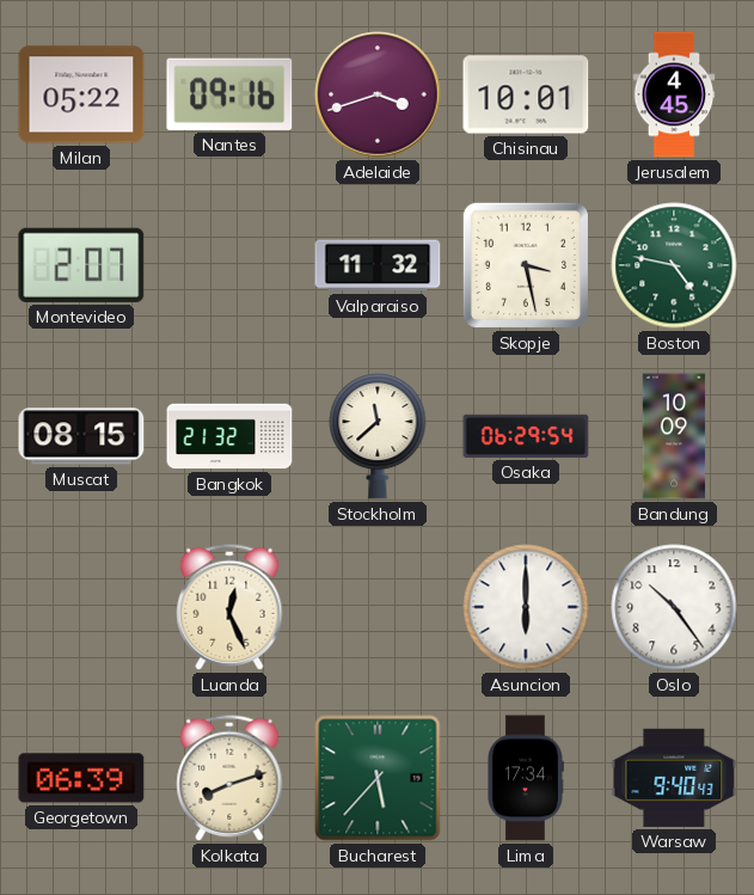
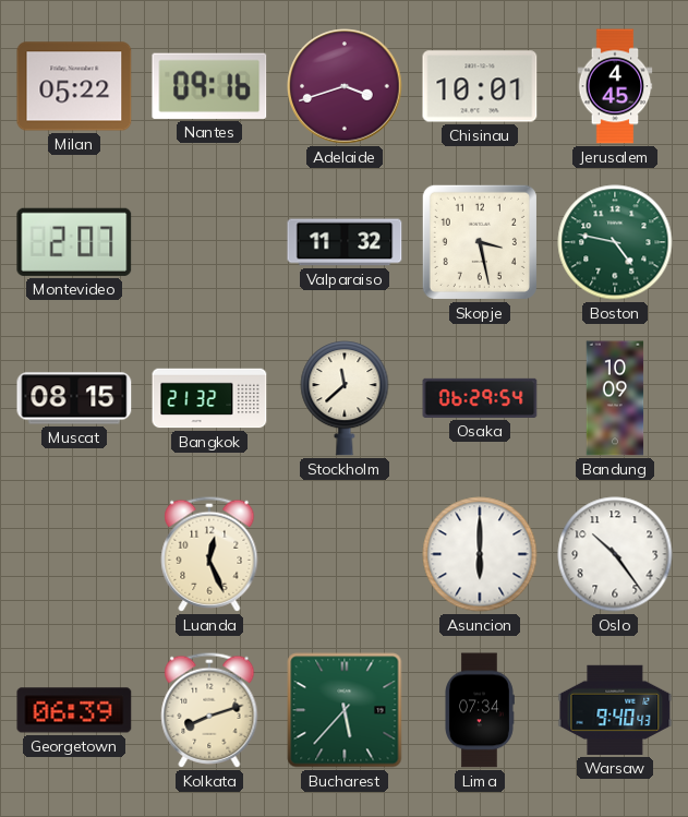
Lima: 17:34 -> 07:34 (480, 710)
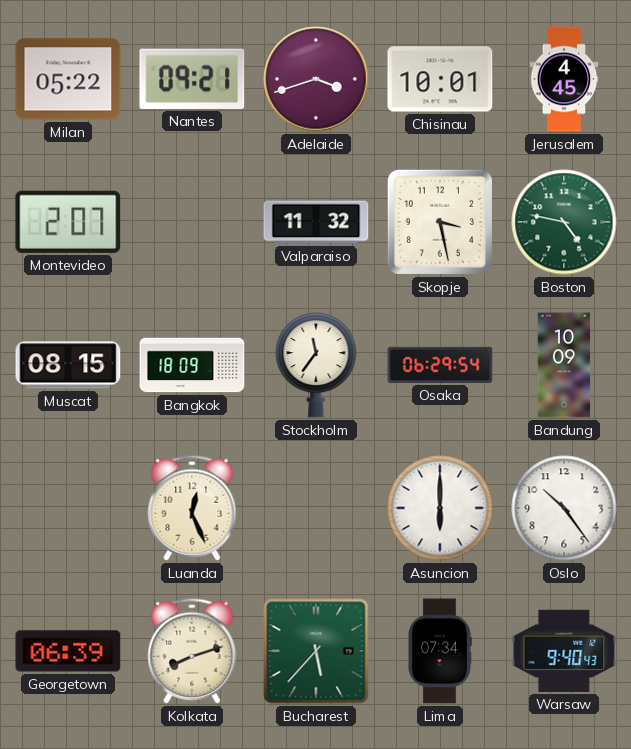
Nantes: 09:16 -> 09:21 (192, 79)
Bangkok: 21:32 -> 18:09 (192, 365)
Stockholm: 11:38 -> 11:36 (316, 365)
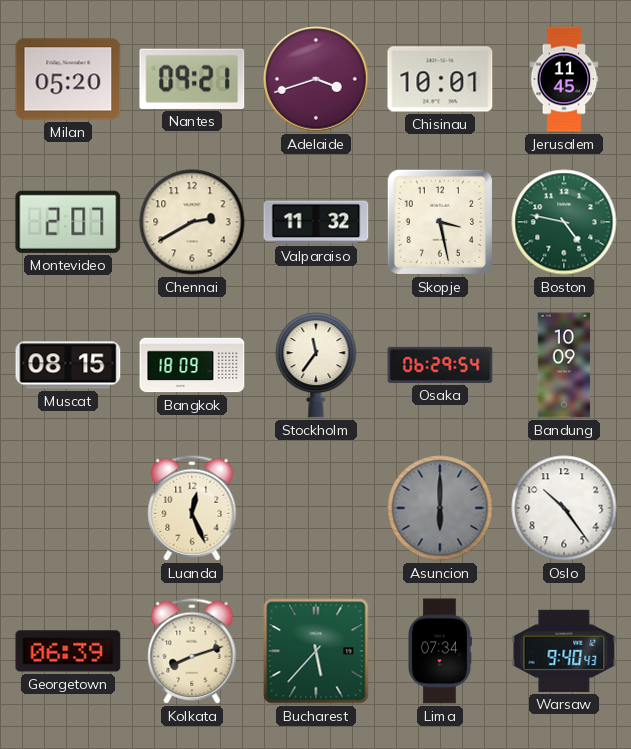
Milan: 05:22 -> 05:20 (68, 79)
Jerusalem: 4:45 -> 11:45 (564, 79)
Chennai: none -> 2:40 (192, 222)
Asuncion dial: white -> grey (440, 508)
